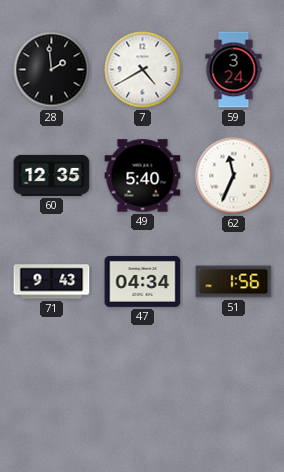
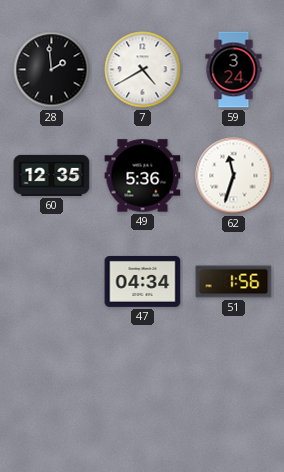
49: 5:40 -> 5:36 (143, 176)
62: 11:34 -> 11:33 (234, 176)
71: 9:43 -> none (52, 282)
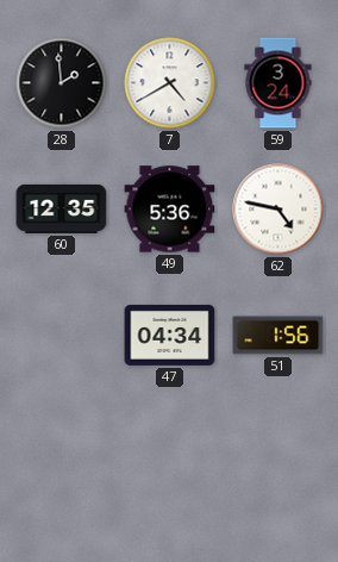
62: 11:33 -> 4:47 (278, 210)
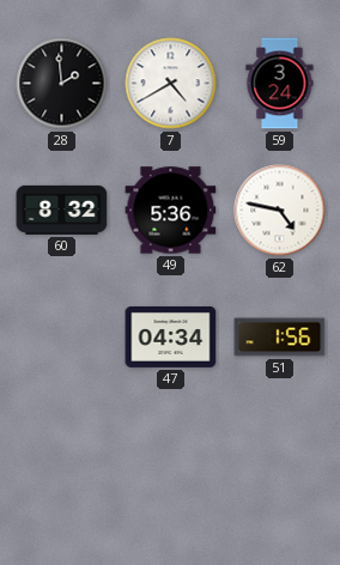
60: 12:35 -> 8:32 (62, 209)
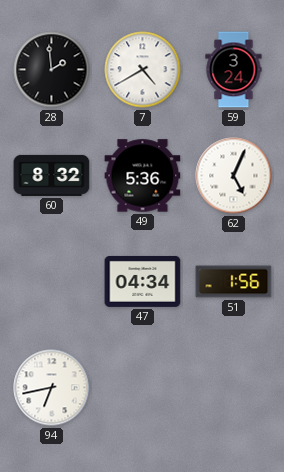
62: 4:47 -> 5:04 (234, 176)
94: none -> 6:43 (52, 388)
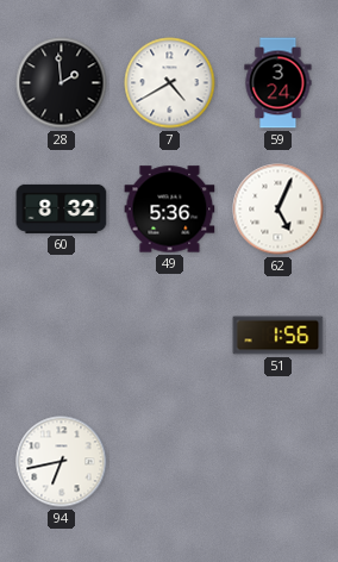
47: 04:34 -> none (143, 281)
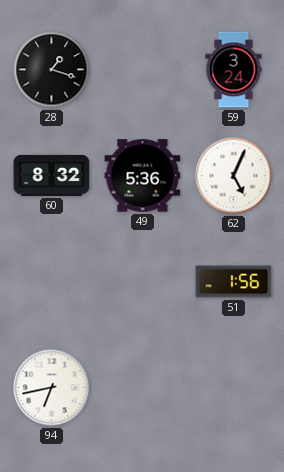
28: 1:59 -> 1:18 (52, 70)
7: 4:40 -> none (170, 83)
